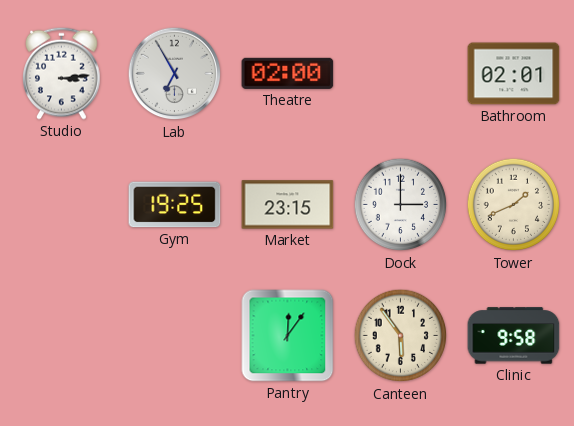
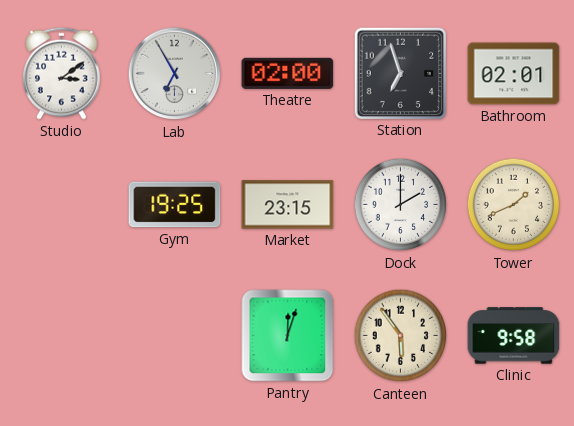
Studio: 3:14 -> 3:09 (62, 73)
Station: none -> 6:57 (400, 73)
Dock: 3:00 -> 2:00 (401, 205)
Pantry: 12:06 -> 12:03 (288, 336)
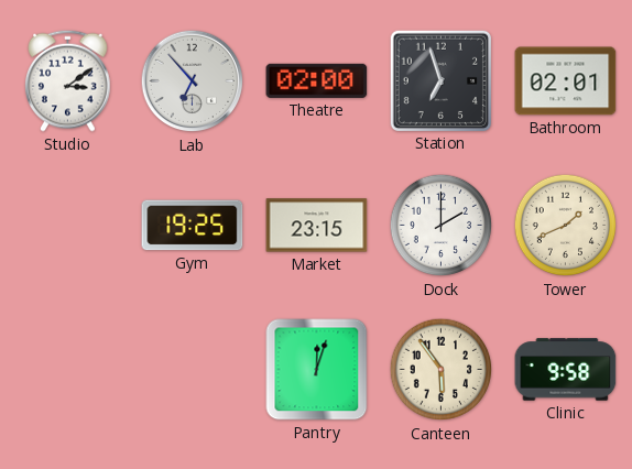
Lab: 6:55 -> 6:53 (193, 81)
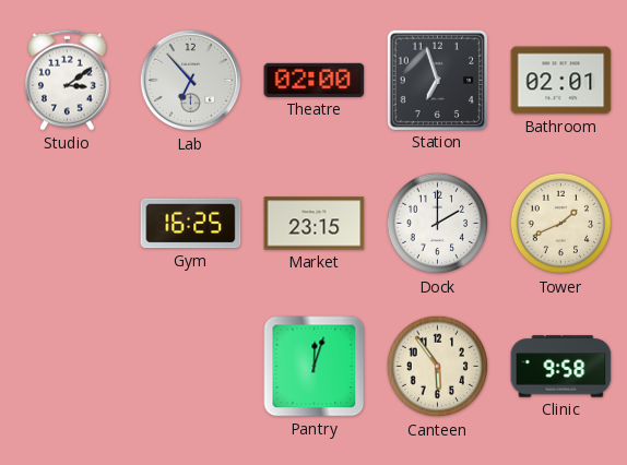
Gym: 19:25 -> 16:25 (191, 224)
